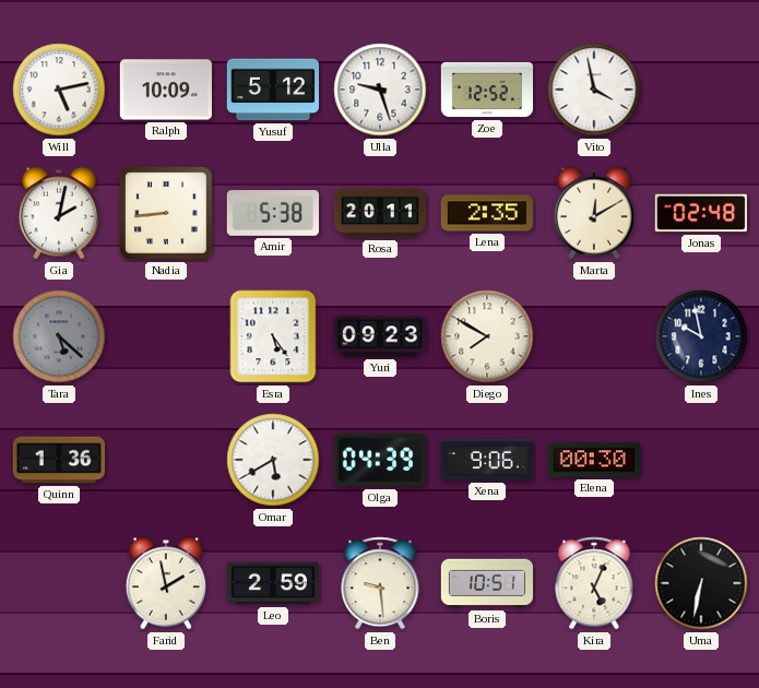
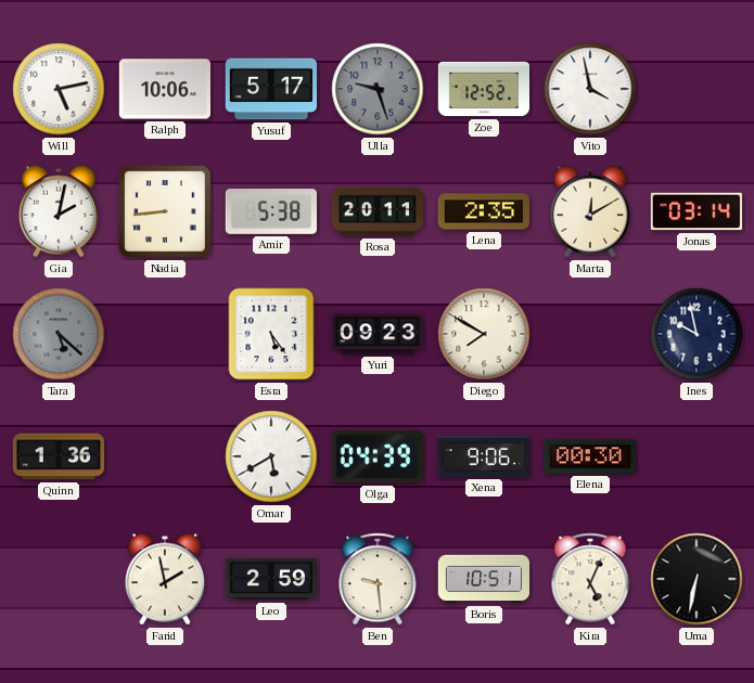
Ralph: 10:09 -> 10:06 (165, 89)
Yusuf: 5:12 -> 5:17 (270, 89)
Ulla dial: white -> grey (378, 89)
Jonas: 02:48 -> 03:14 (695, 211)
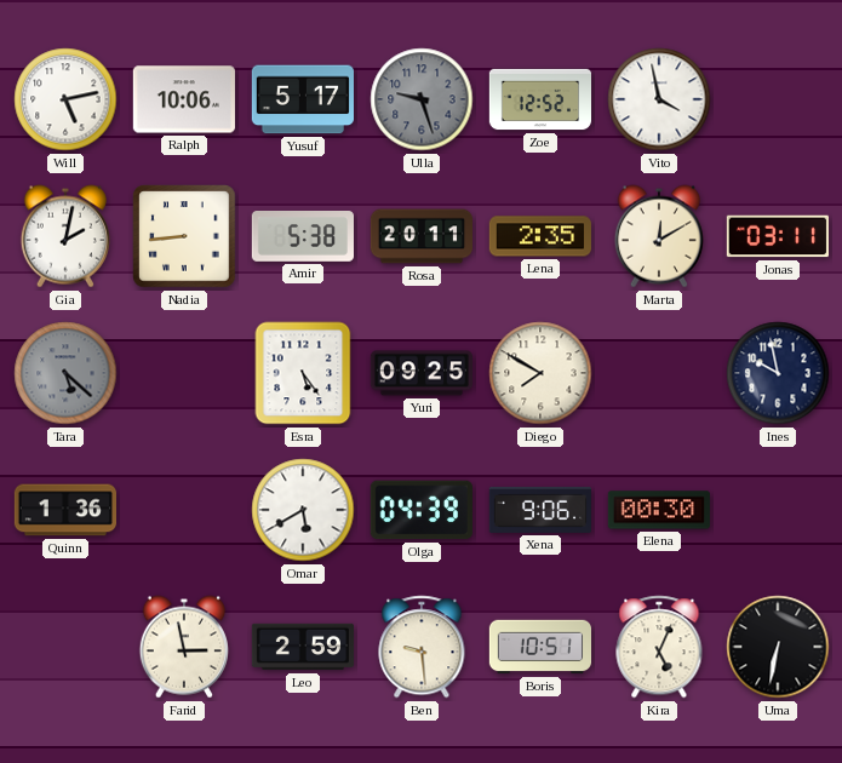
Jonas: 03:14 -> 03:11 (777, 236)
Yuri: 09:23 -> 09:25 (420, 373)
Farid: 1:58 -> 2:58 (184, 647)
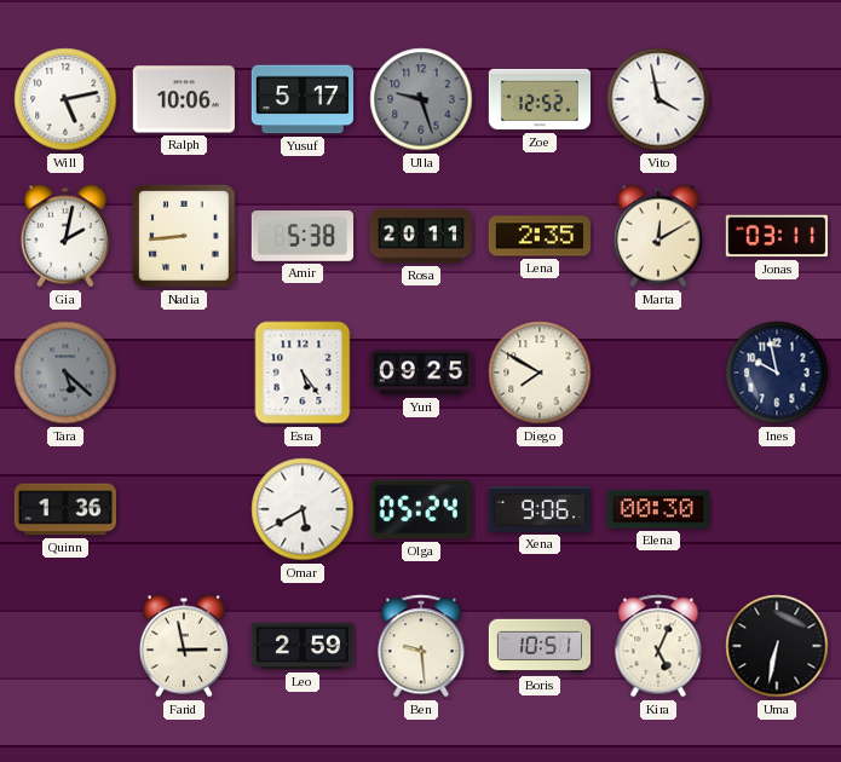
Olga: 04:39 -> 05:24 (421, 509)
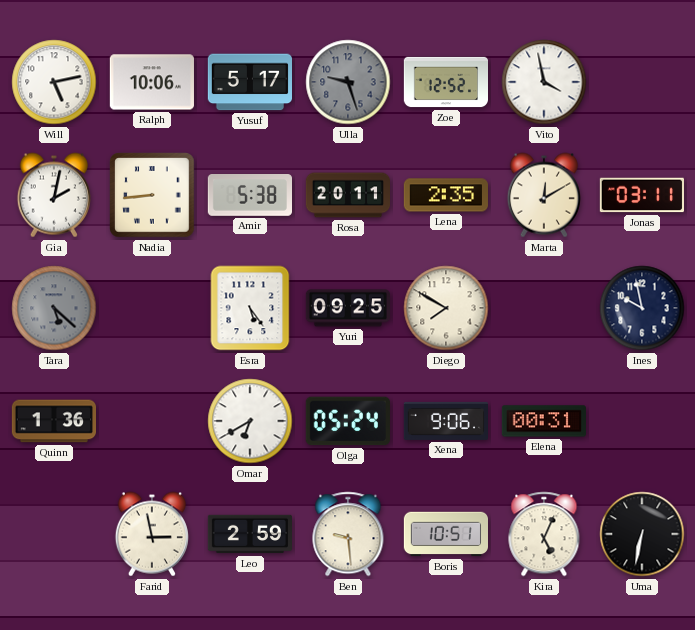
Omar: 5:40 -> 6:40 (250, 421)
Elena: 00:30 -> 00:31 (544, 421)
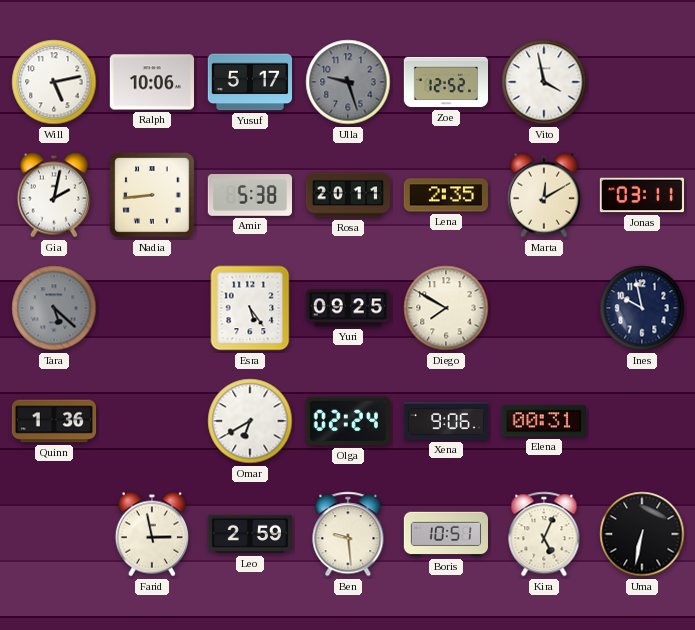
Olga: 05:24 -> 02:24 (348, 421)
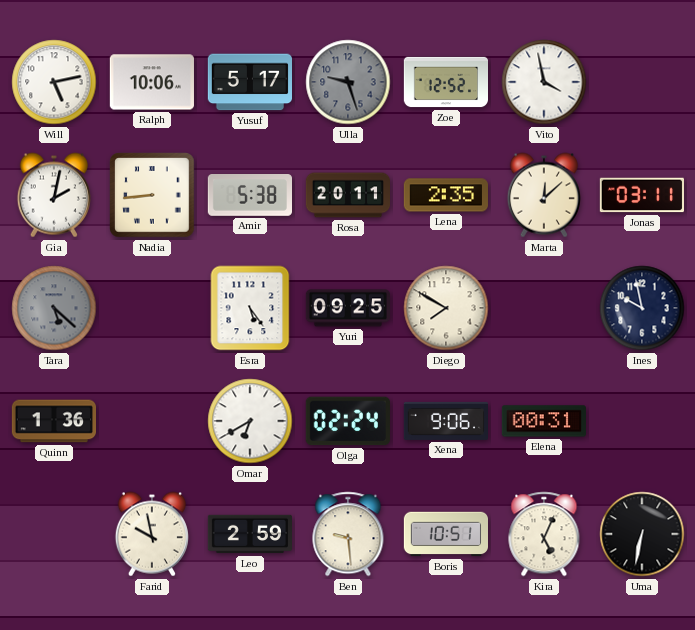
Marta: 12:10 -> 12:08 (544, 195)
Farid: 2:58 -> 9:58 (152, 534)
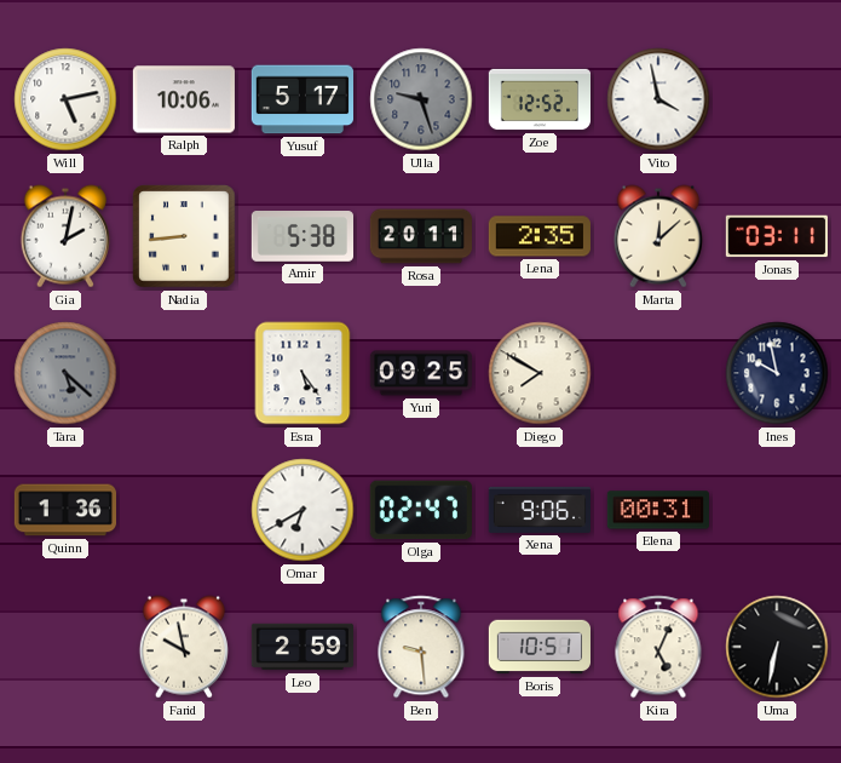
Olga: 02:24 -> 02:47 (421, 510)
